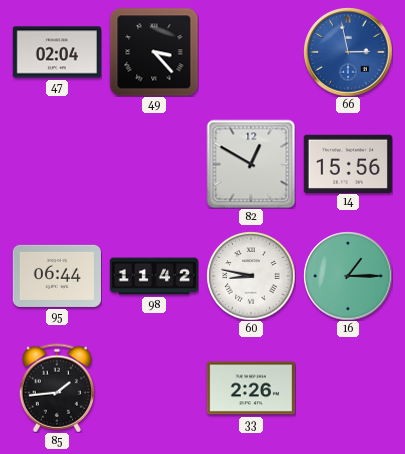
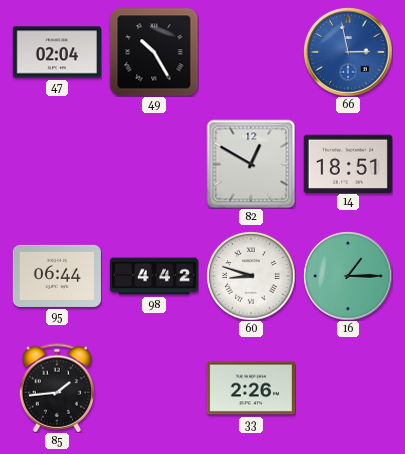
49: 3:23 -> 10:25 (154, 52)
14: 15:56 -> 18:51 (348, 163)
98: 11:42 -> 4:42 (153, 276)
60: 8:47 -> 8:48 (251, 276)
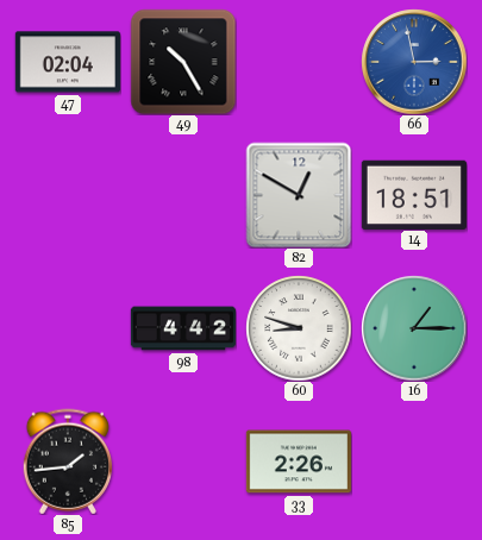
95: 06:44 -> none (57, 276)
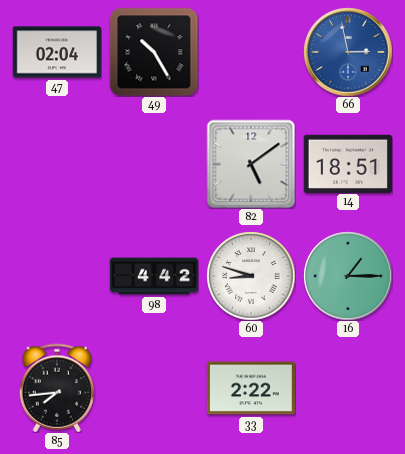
82: 12:50 -> 5:09 (251, 164)
85: 1:44 -> 7:44 (56, 388)
33: 2:26 -> 2:22 (251, 388)
